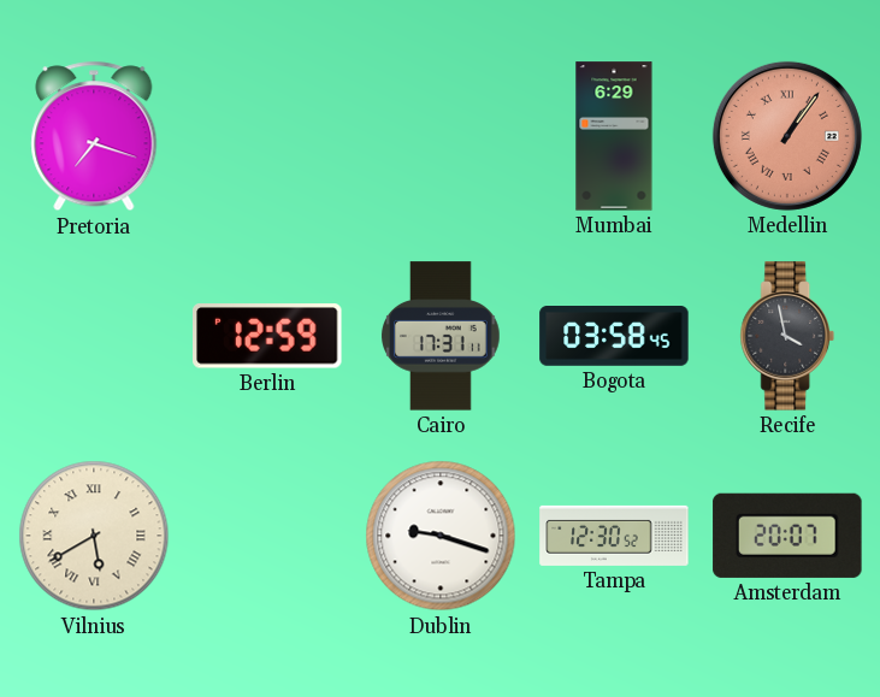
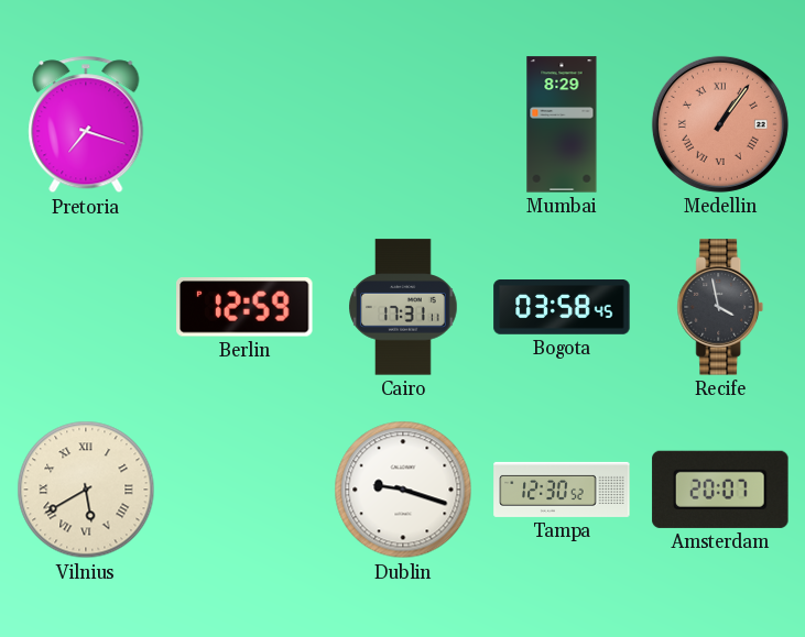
Mumbai: 6:29 -> 8:29 (562, 124)
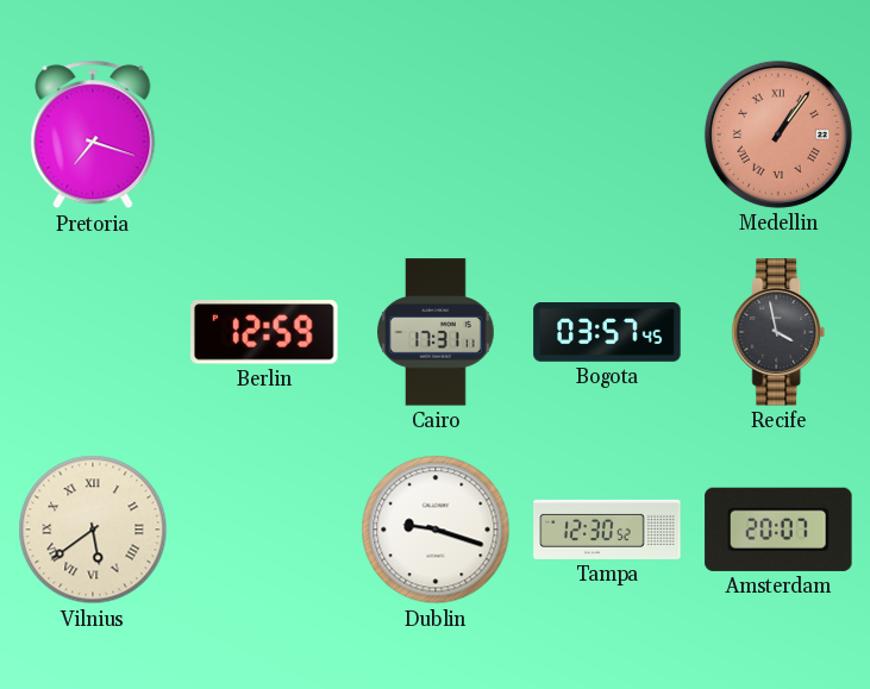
Mumbai: 8:29 -> none (562, 124)
Bogota: 03:58 -> 03:57 (607, 333)
Vilnius: 5:40 -> 5:39 (93, 530)
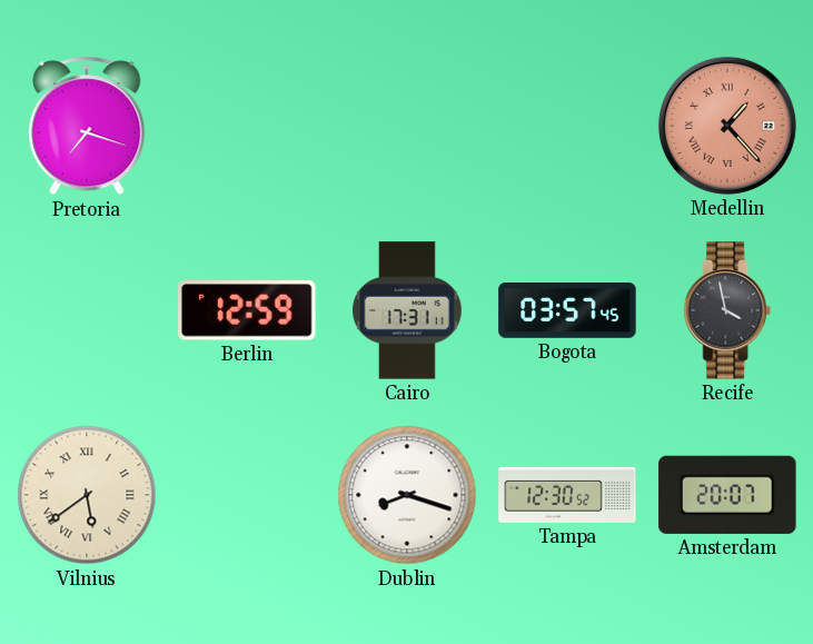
Medellin: 1:06 -> 1:23 (727, 126)
Dublin: 9:18 -> 8:18 (407, 495)
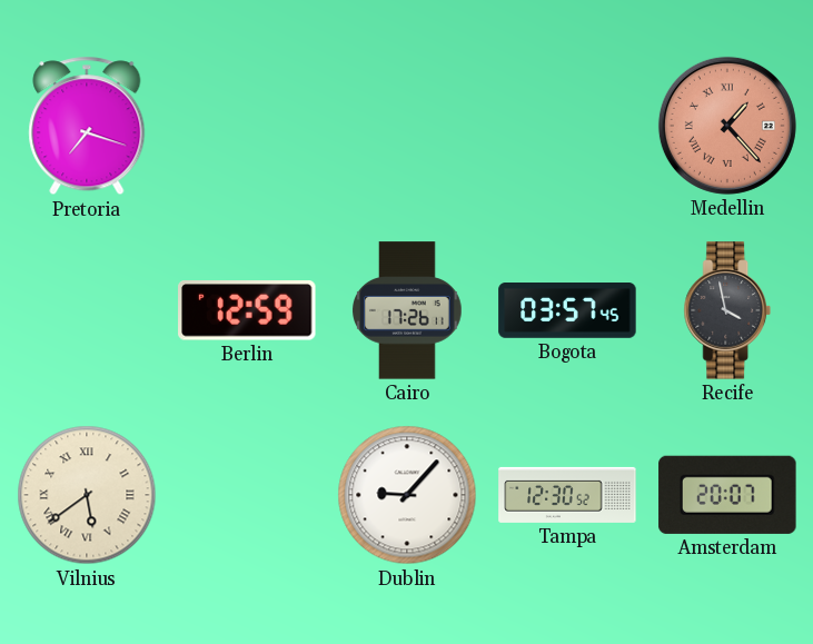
Cairo: 17:31 -> 17:26 (407, 310)
Dublin: 8:18 -> 9:07 (407, 495)
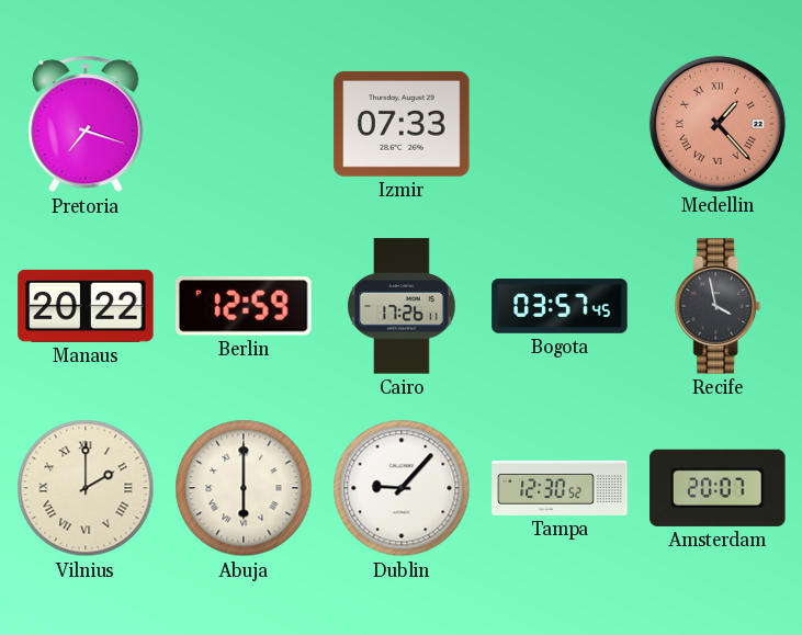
Izmir: none -> 07:33 (402, 124)
Manaus: none -> 20:22 (86, 306)
Vilnius: 5:39 -> 2:00 (86, 488)
Abuja: none -> 6:00 (244, 488)
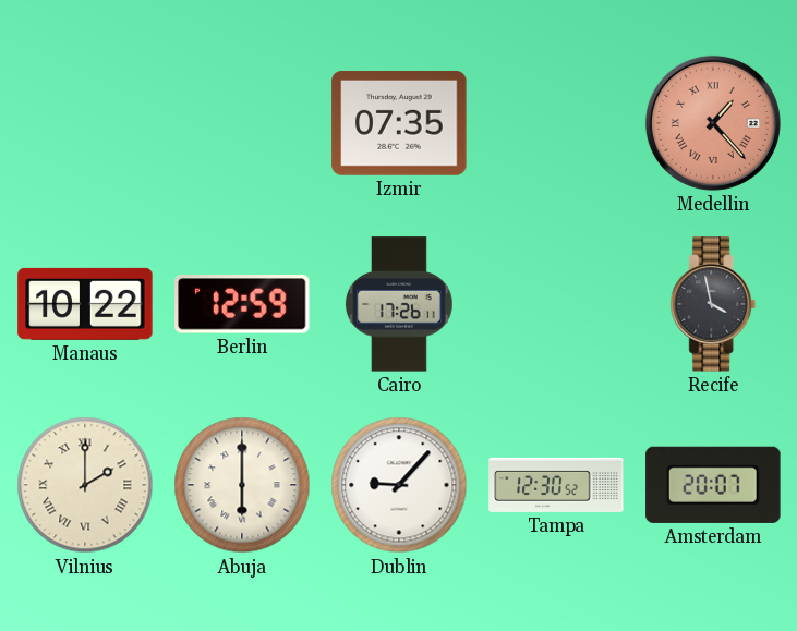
Pretoria: 7:18 -> none (86, 124)
Izmir: 07:33 -> 07:35 (399, 123)
Manaus: 20:22 -> 10:22 (85, 304)
Bogota: 03:57 -> none (560, 307)
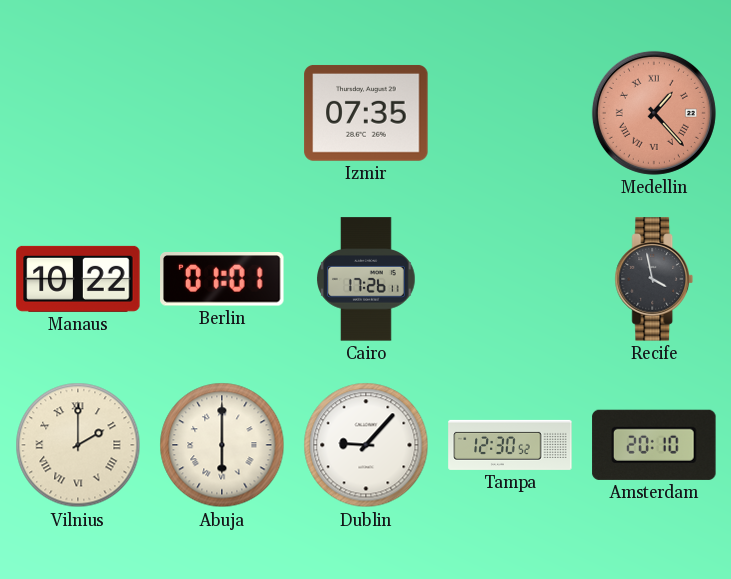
Berlin: 12:59 -> 01:01 (222, 280)
Amsterdam: 20:07 -> 20:10 (654, 445)
